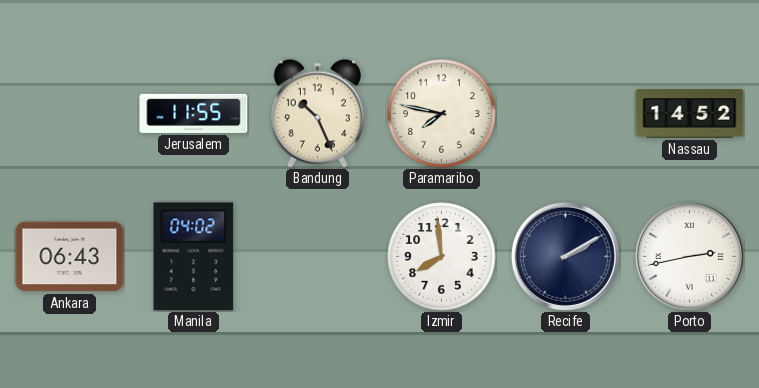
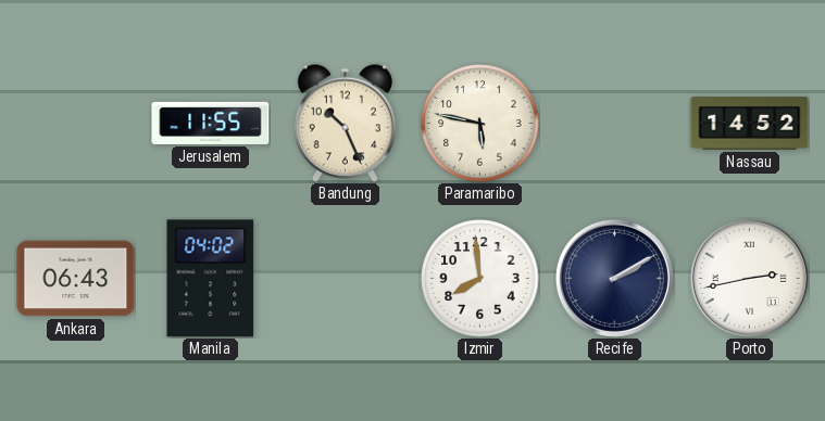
Paramaribo: 7:47 -> 5:47 (480, 124)
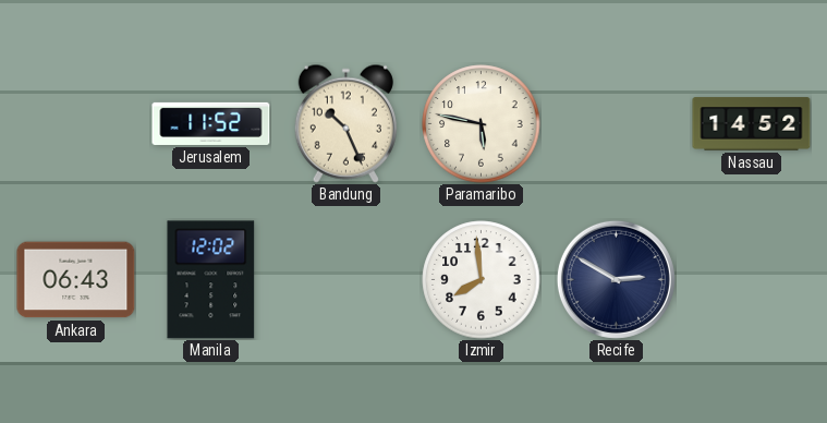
Jerusalem: 11:55 -> 11:52 (211, 123)
Manila: 04:02 -> 12:02 (211, 280)
Recife: 2:10 -> 2:50 (616, 279)
Porto: 2:43 -> none (749, 278)
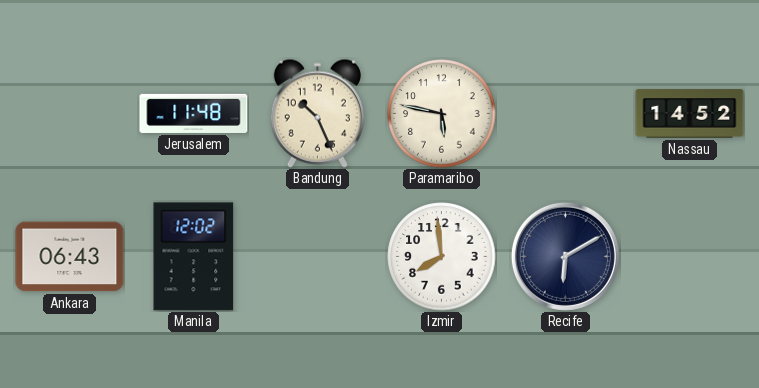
Jerusalem: 11:52 -> 11:48 (194, 113)
Recife: 2:50 -> 6:10 (565, 256)
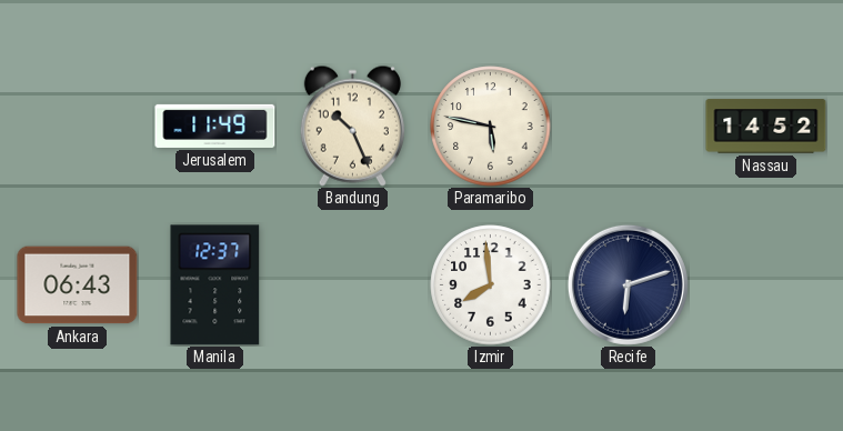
Jerusalem: 11:48 -> 11:49 (215, 126)
Manila: 12:02 -> 12:37 (215, 285)
Recife: 6:10 -> 6:12 (628, 284)
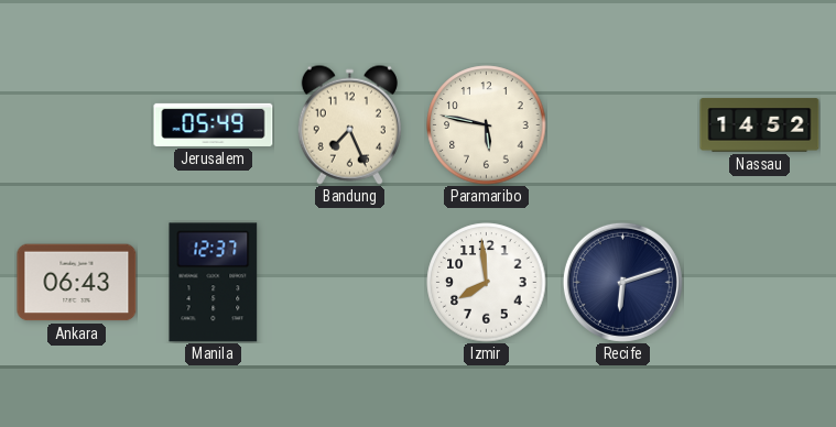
Jerusalem: 11:49 -> 05:49 (214, 124)
Bandung: 10:26 -> 7:26 (349, 124)
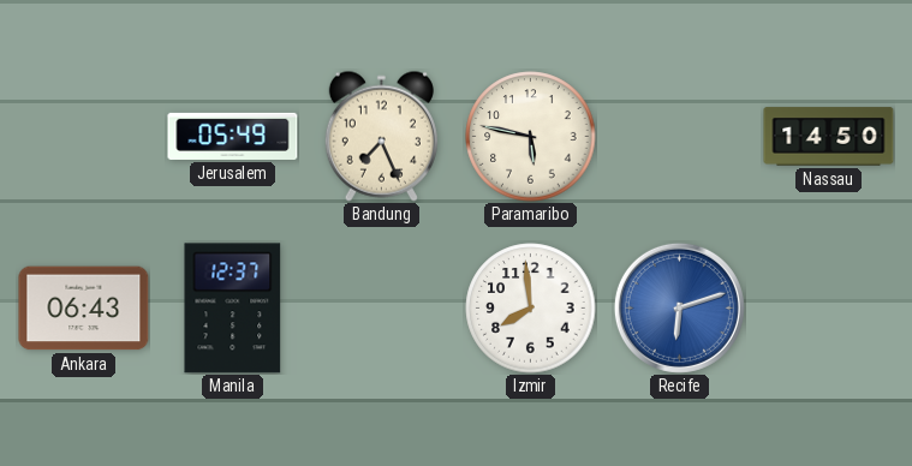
Nassau: 14:52 -> 14:50 (829, 137)
Recife dial: navy -> blue (679, 307)
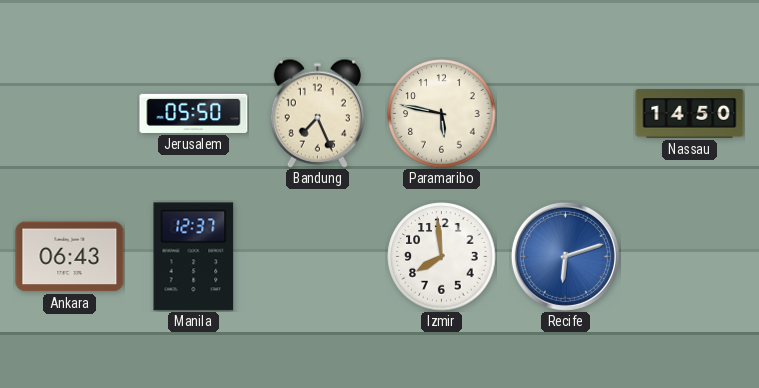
Jerusalem: 05:49 -> 05:50 (194, 113)
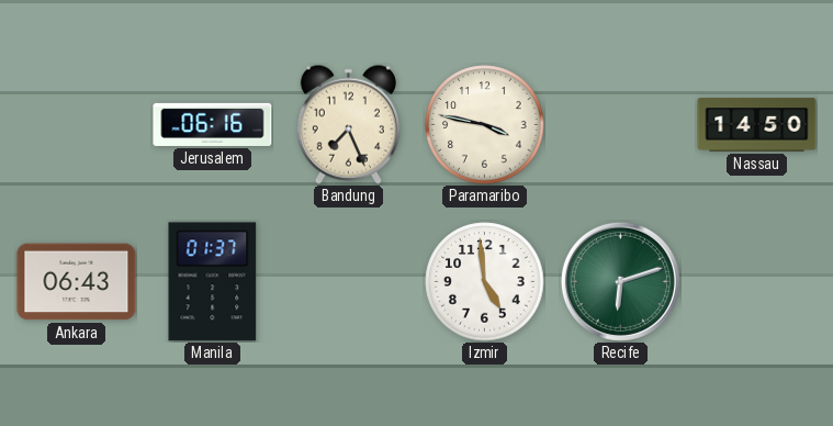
Jerusalem: 05:50 -> 06:16 (213, 124)
Paramaribo: 5:47 -> 3:47 (485, 125)
Manila: 12:37 -> 01:37 (213, 282)
Izmir: 7:59 -> 4:59 (485, 282)
Recife dial: blue -> green (620, 281)
